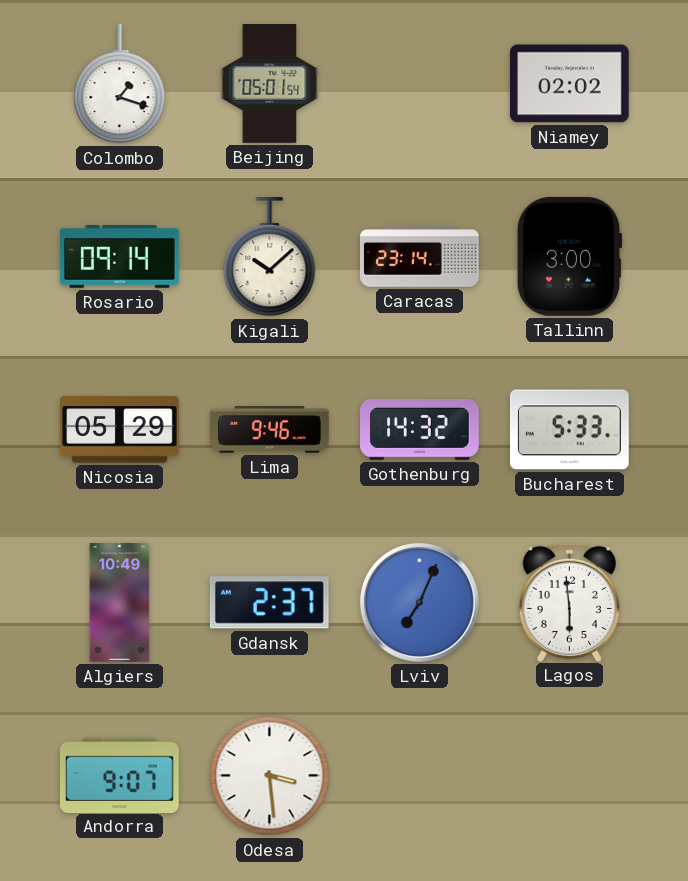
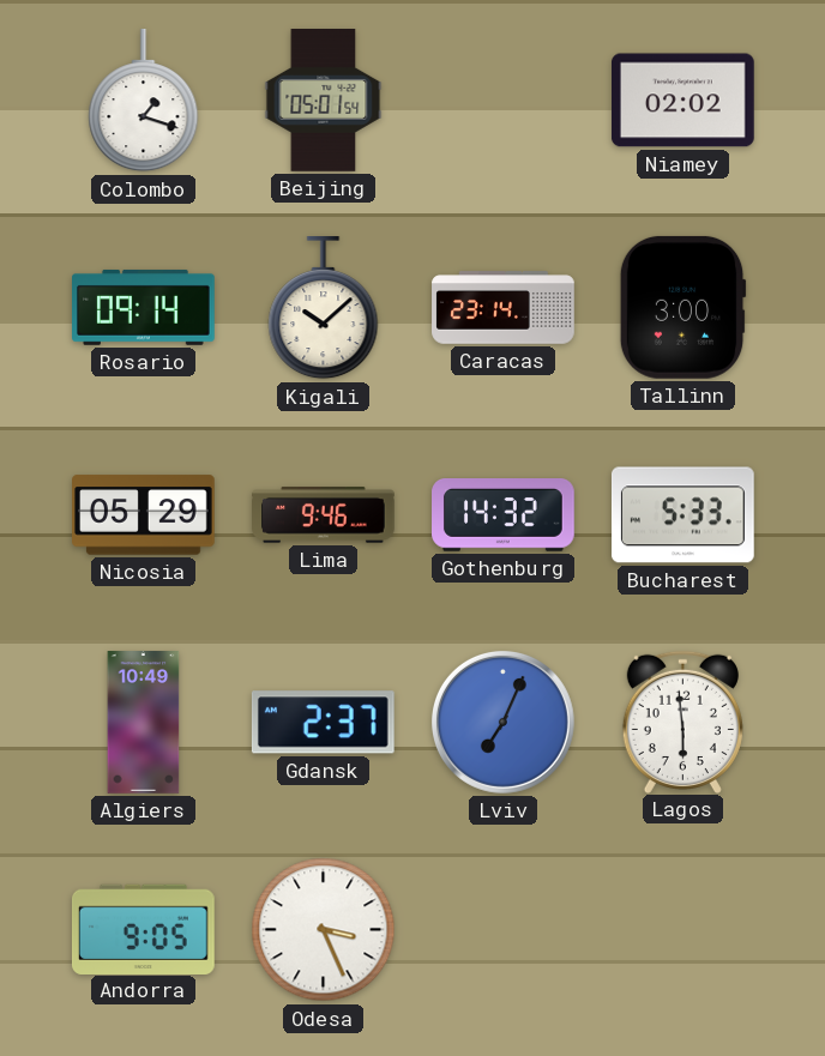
Andorra: 9:07 -> 9:05 (144, 929)
Odesa: 3:29 -> 3:26 (324, 930)
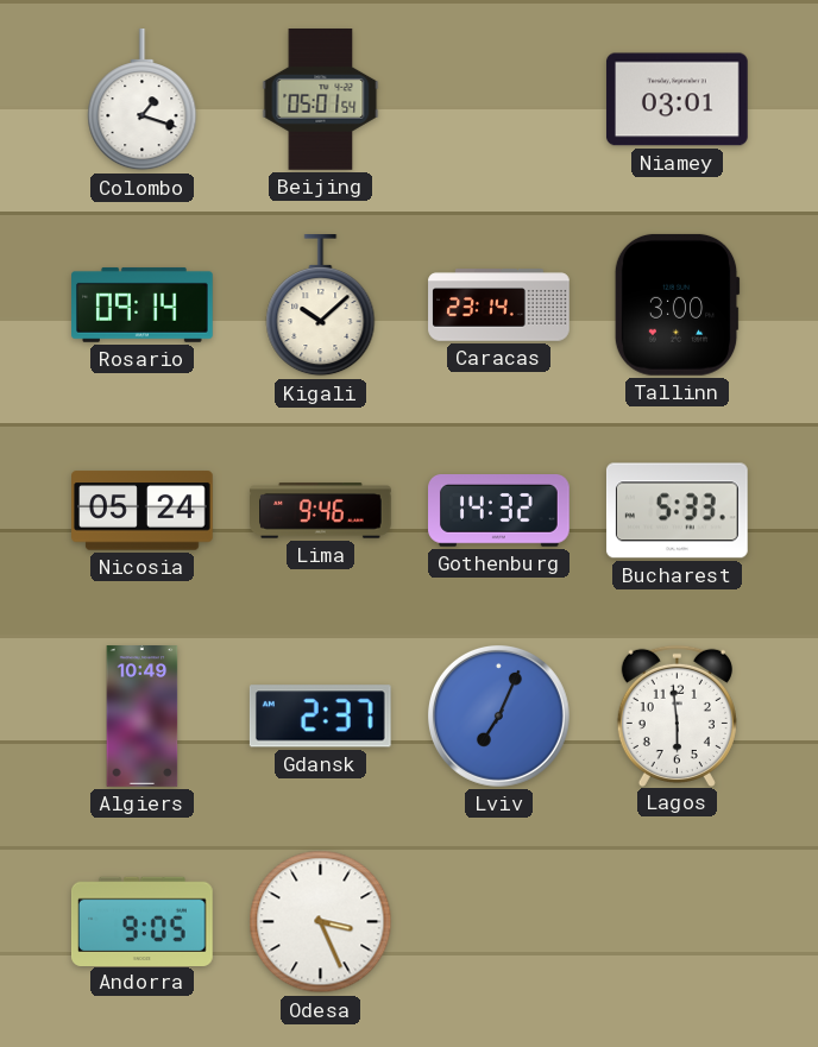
Niamey: 02:02 -> 03:01 (677, 100)
Nicosia: 05:29 -> 05:24 (143, 511)
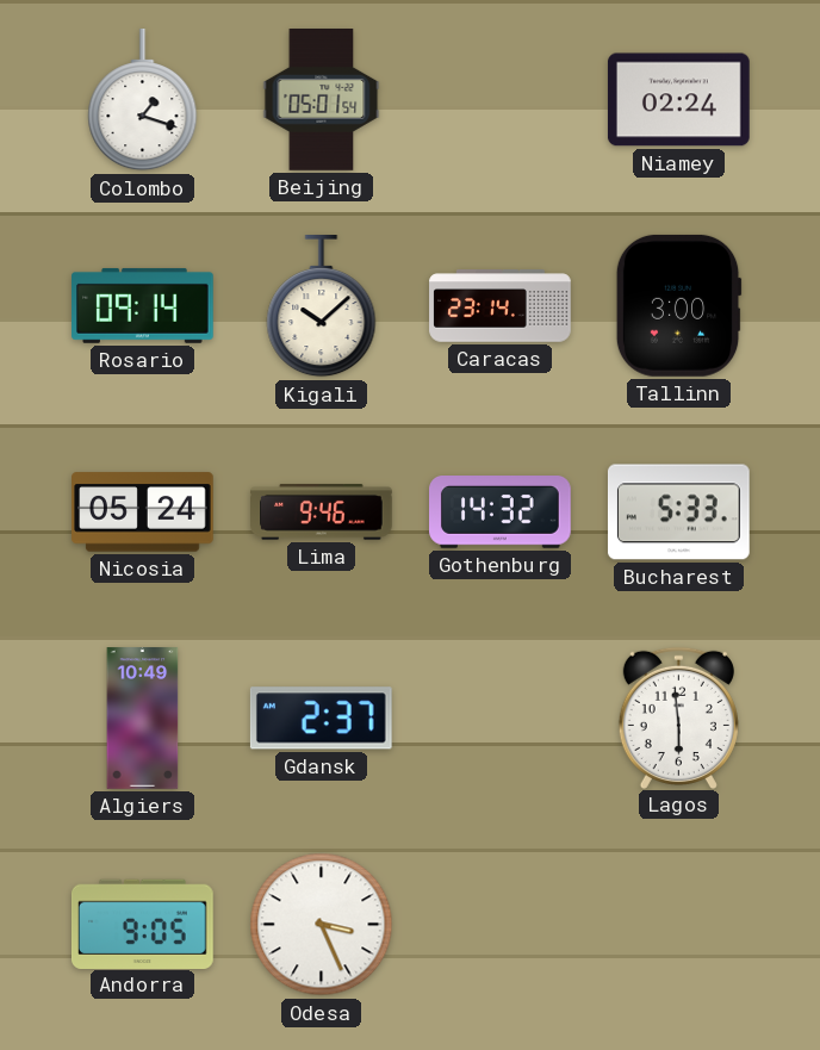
Niamey: 03:01 -> 02:24 (678, 100)
Lviv: 7:04 -> none (498, 715)
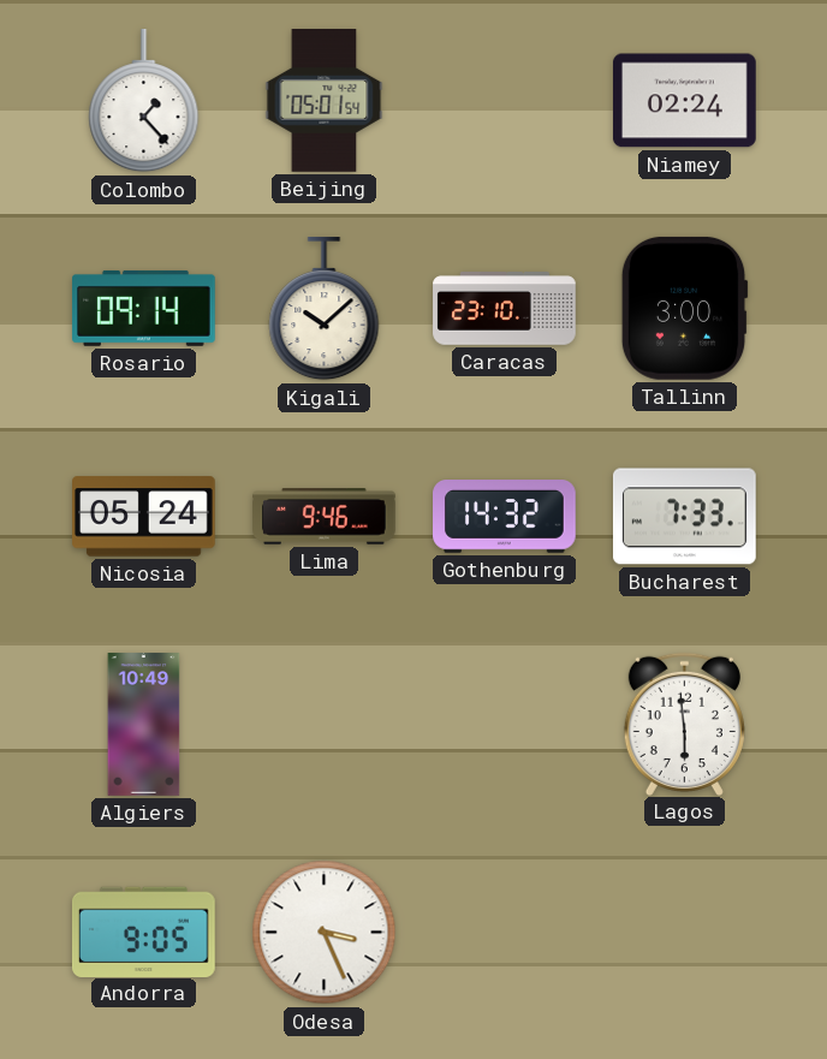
Colombo: 1:18 -> 1:23 (144, 102)
Caracas: 23:14 -> 23:10 (505, 309)
Bucharest: 5:33 -> 7:33 (684, 517)
Gdansk: 2:37 -> none (321, 719)
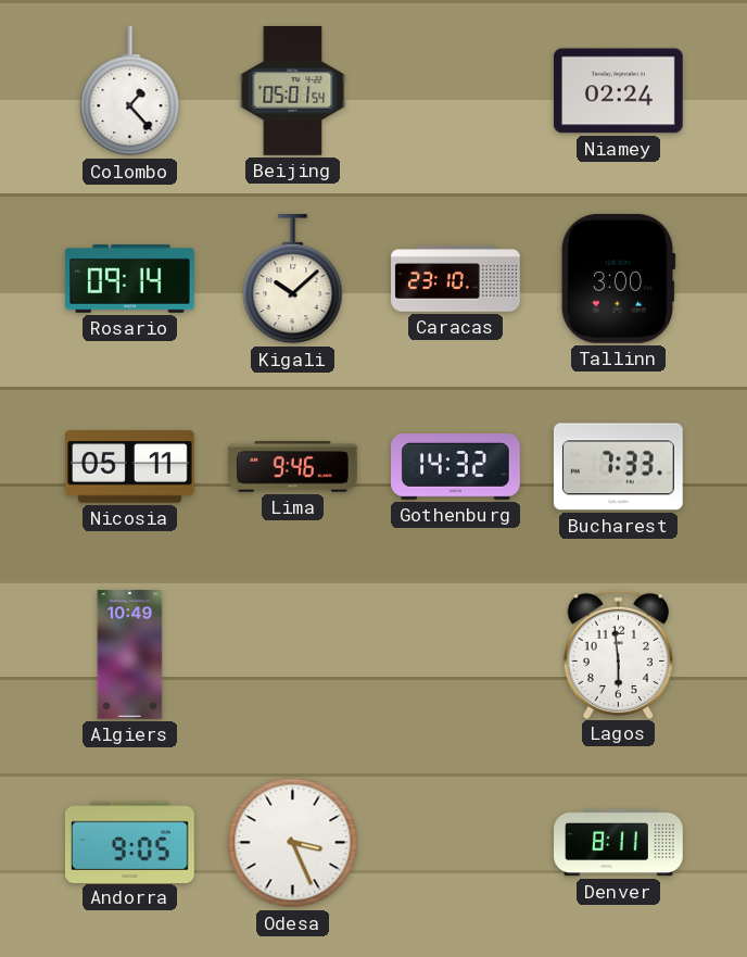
Nicosia: 05:24 -> 05:11 (130, 467)
Denver: none -> 8:11 (619, 843)
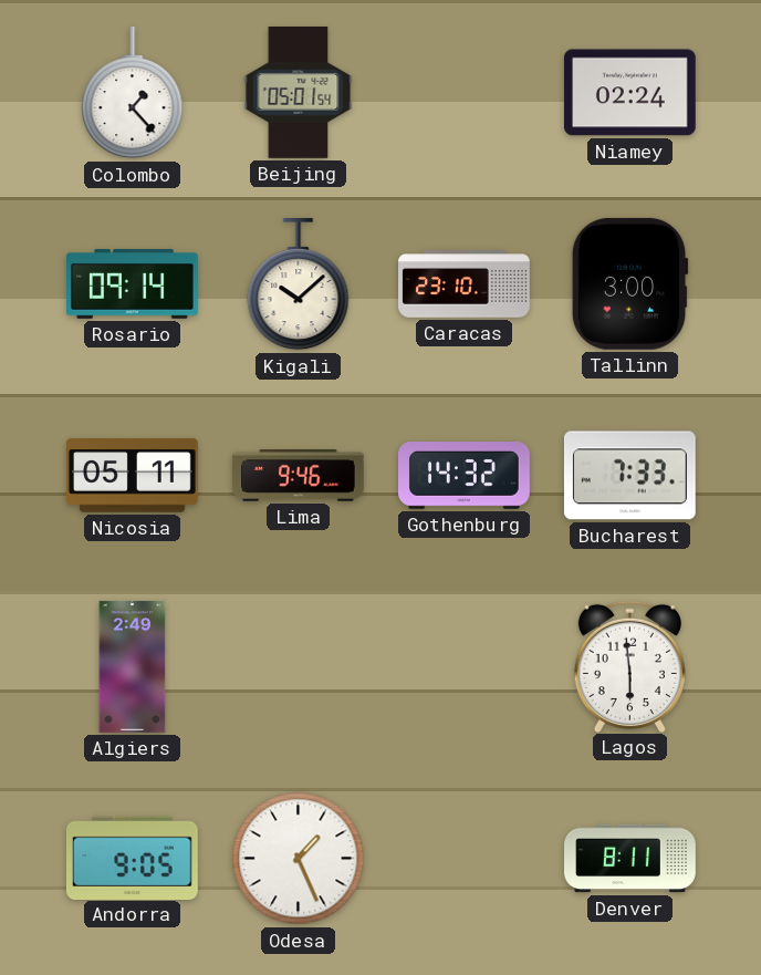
Algiers: 10:49 -> 2:49 (133, 667)
Odesa: 3:26 -> 1:26 (299, 859)
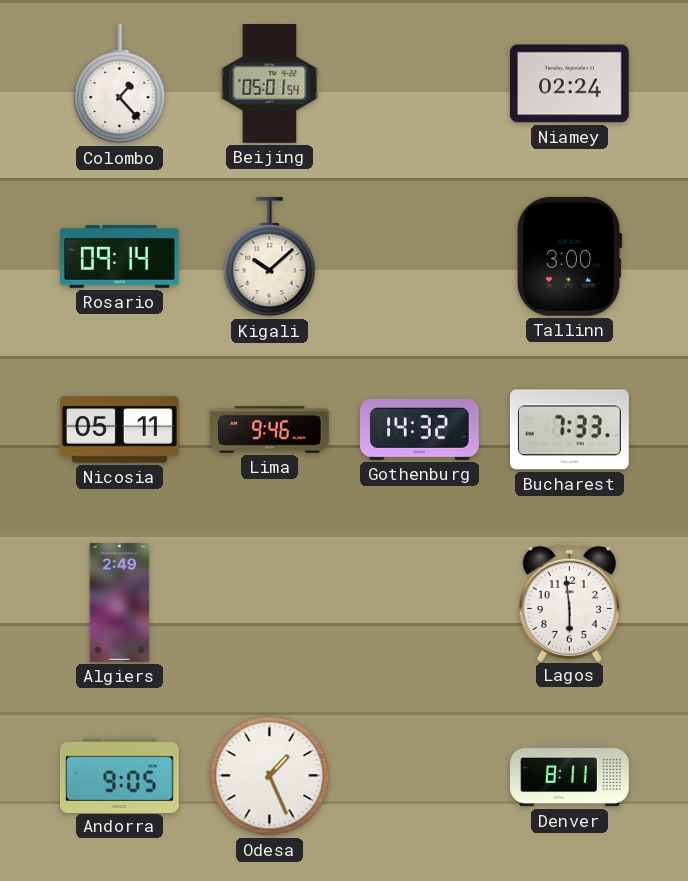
Caracas: 23:10 -> none (465, 284)
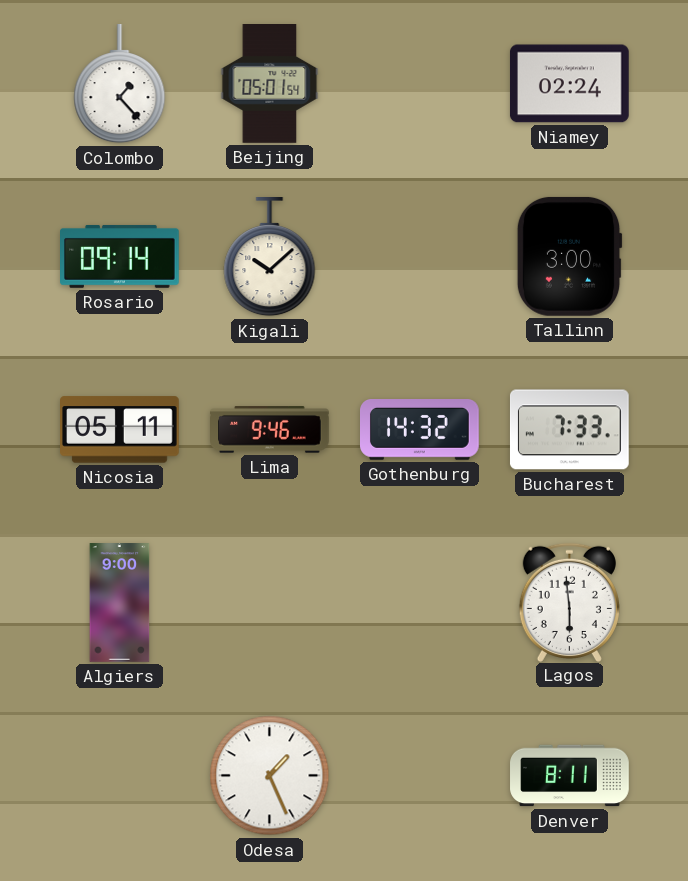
Algiers: 2:49 -> 9:00 (120, 603)
Andorra: 9:05 -> none (120, 775)
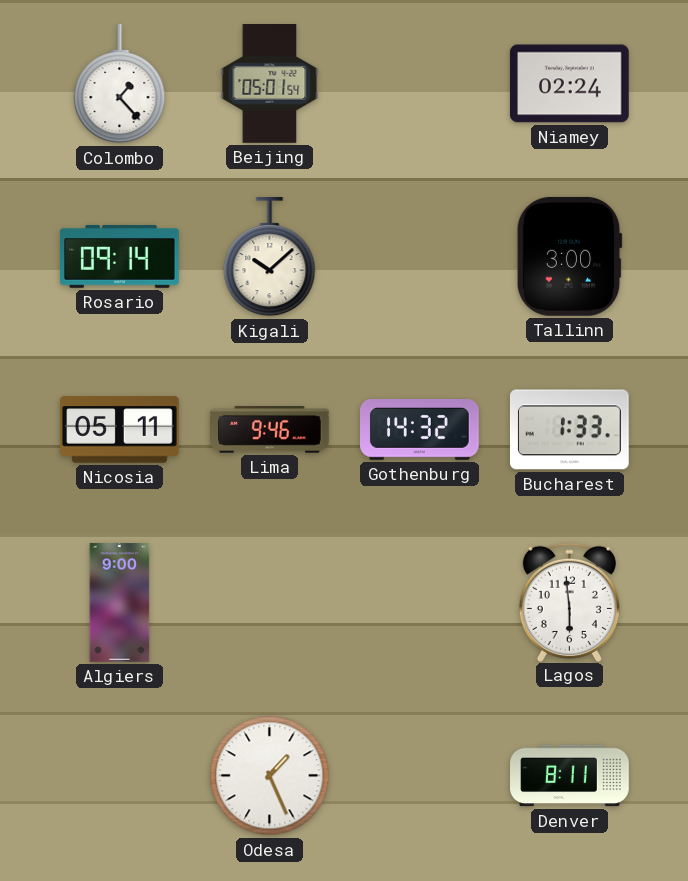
Bucharest: 7:33 -> 1:33 (569, 430)
